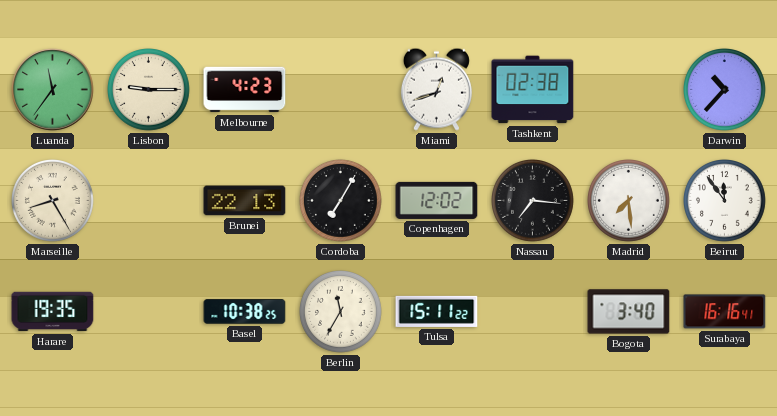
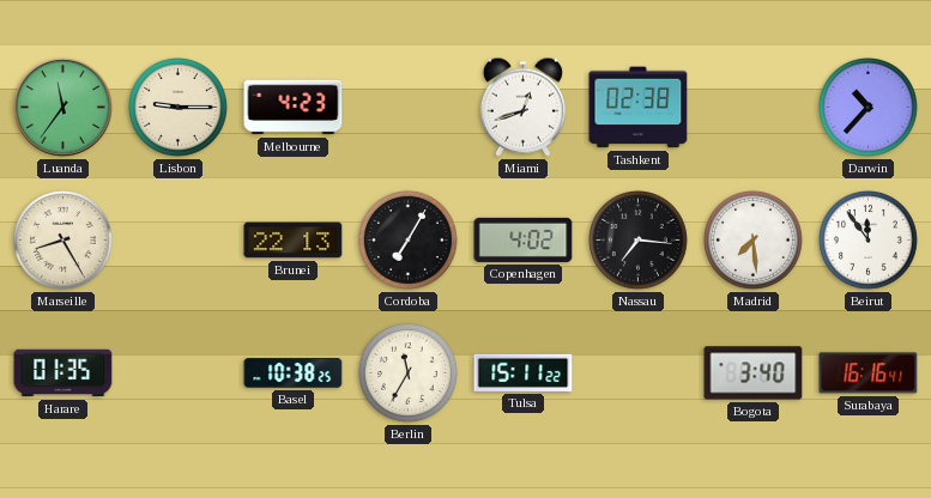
Copenhagen: 12:02 -> 4:02 (524, 239)
Harare: 19:35 -> 01:35 (64, 373)
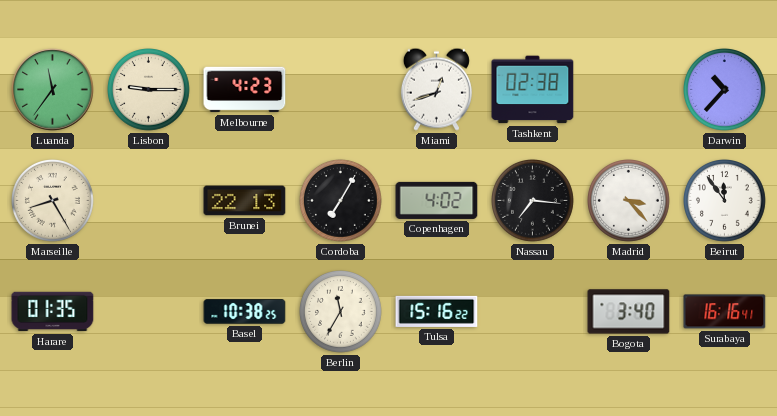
Madrid: 7:29 -> 3:23 (629, 201)
Tulsa: 15:11 -> 15:16 (437, 311)
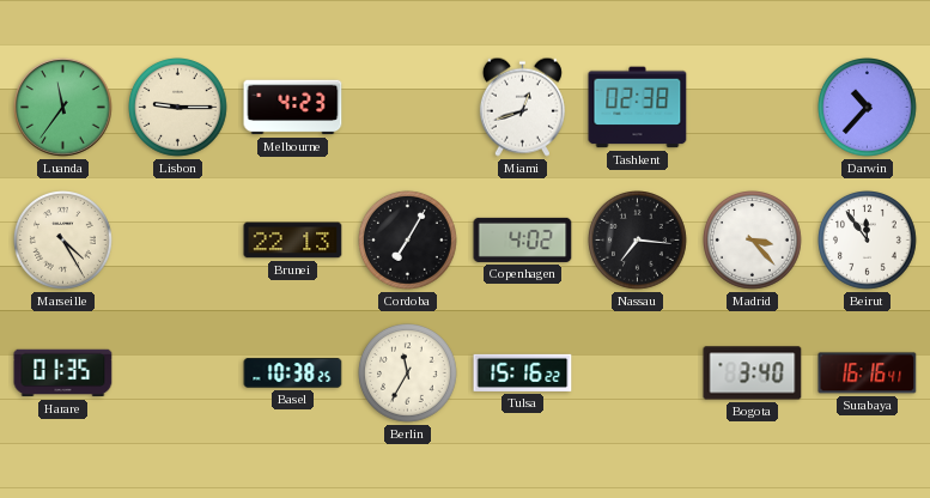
Marseille: 8:25 -> 4:25 (63, 241)
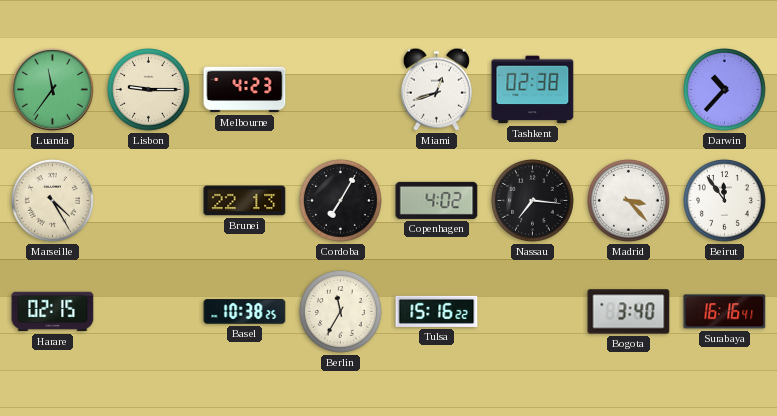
Harare: 01:35 -> 02:15 (53, 312)
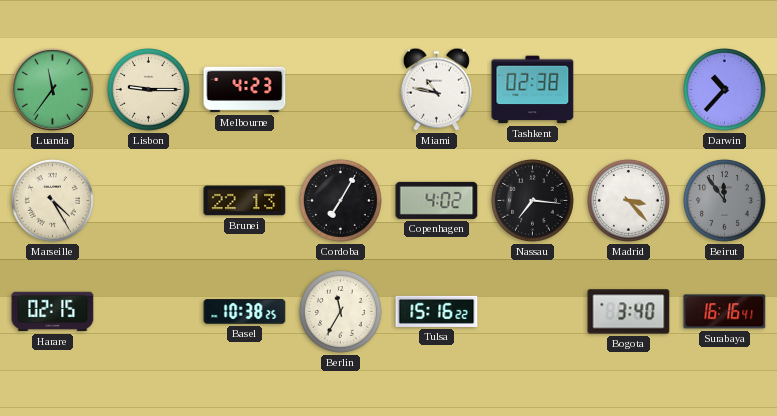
Miami: 12:42 -> 10:47 (436, 89)
Beirut dial: white -> grey (725, 201)
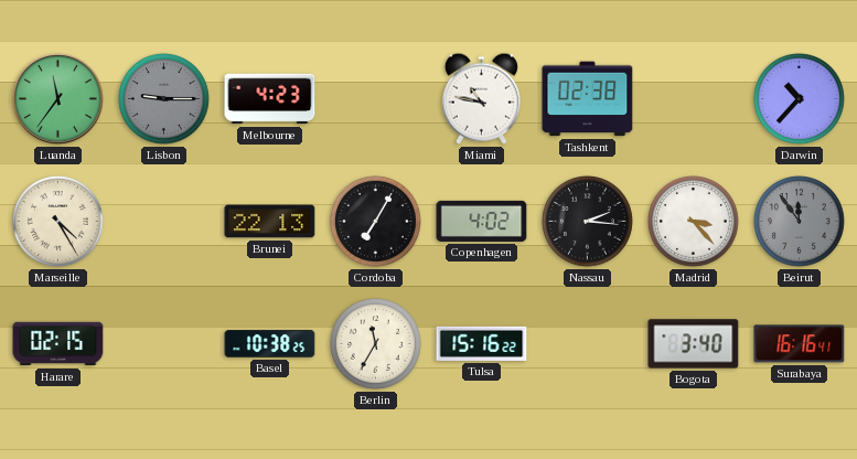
Lisbon dial: cream -> grey (164, 99)
Nassau: 7:16 -> 2:16 (588, 222)
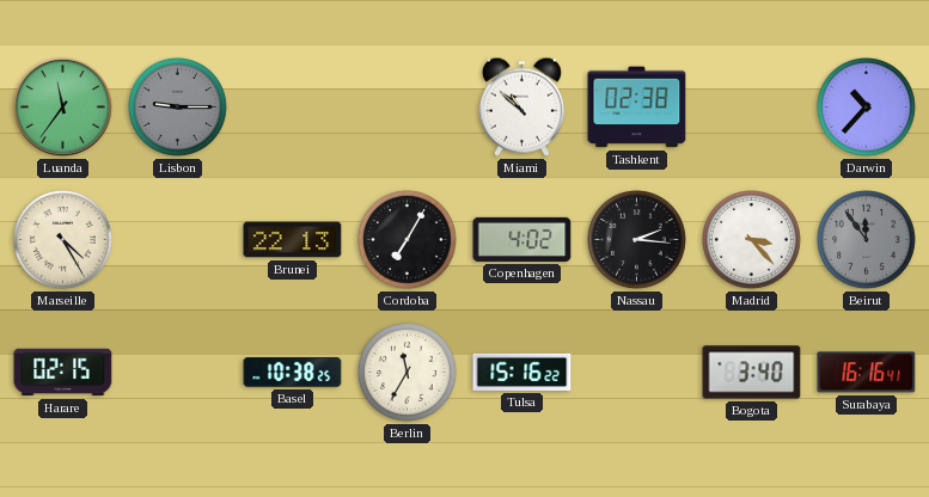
Melbourne: 4:23 -> none (270, 99)
Miami: 10:47 -> 10:52 (521, 106)
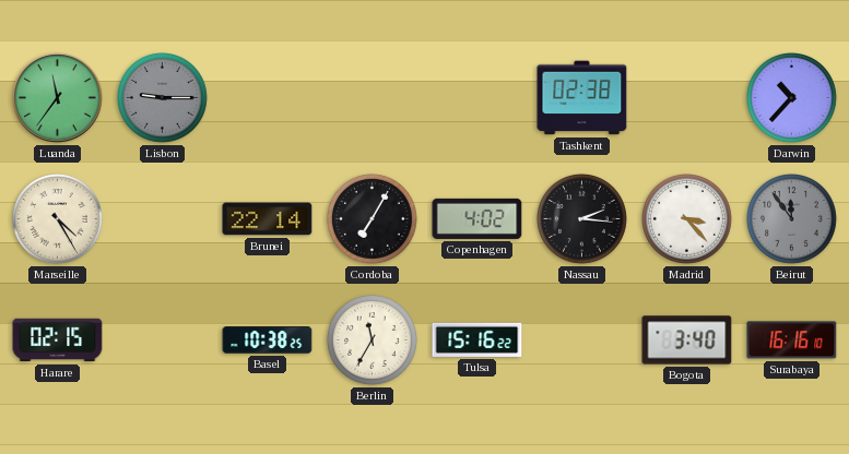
Miami: 10:52 -> none (521, 106)
Brunei: 22:13 -> 22:14 (268, 219)
Surabaya: 16:16:41 -> 16:16:10 (792, 340)
